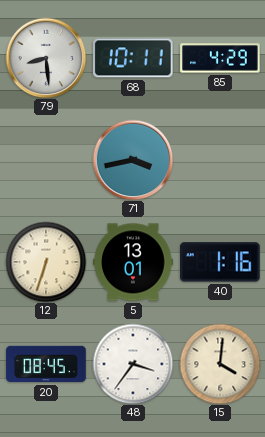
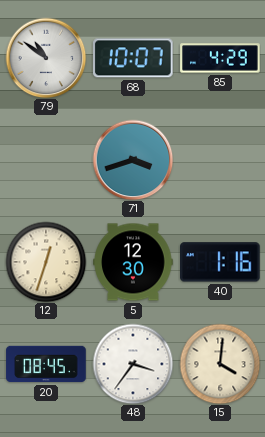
79: 8:29 -> 10:51 (46, 58)
68: 10:11 -> 10:07 (134, 58)
71: 3:43 -> 3:42 (133, 160)
12: 6:33 -> 12:33 (46, 262)
5: 13:01 -> 12:30 (133, 262)
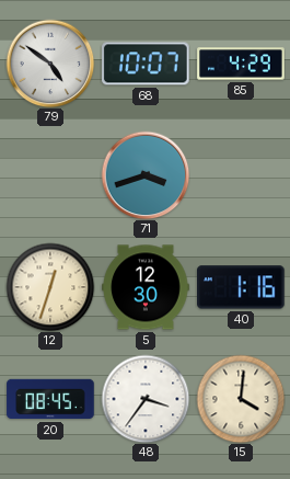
79: 10:51 -> 4:51 (50, 64)
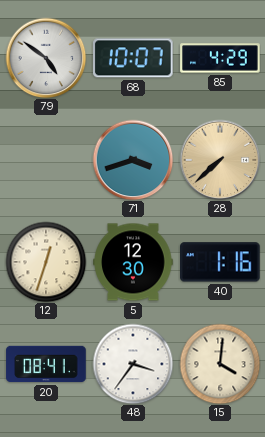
28: none -> 7:38 (220, 160)
20: 08:45 -> 08:41 (46, 364)
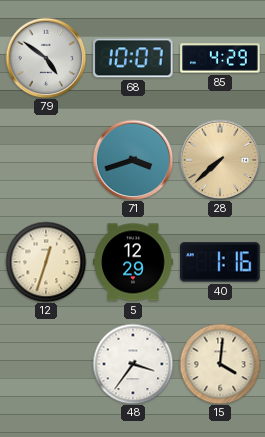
5: 12:30 -> 12:29 (133, 262)
20: 08:41 -> none (46, 364)
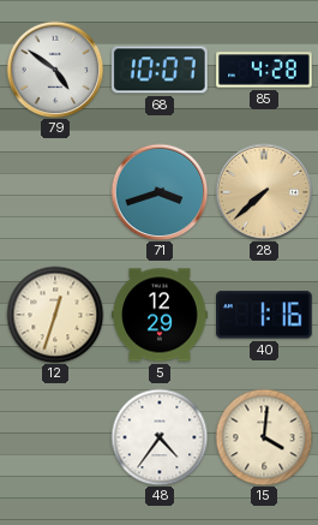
85: 4:29 -> 4:28 (264, 70)
48: 3:36 -> 4:36 (160, 437)
